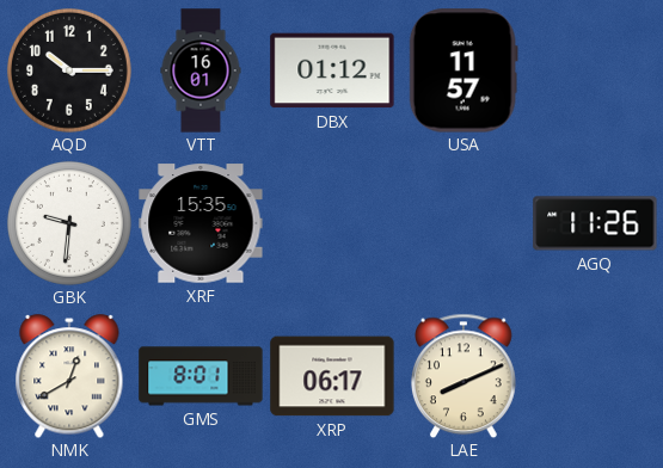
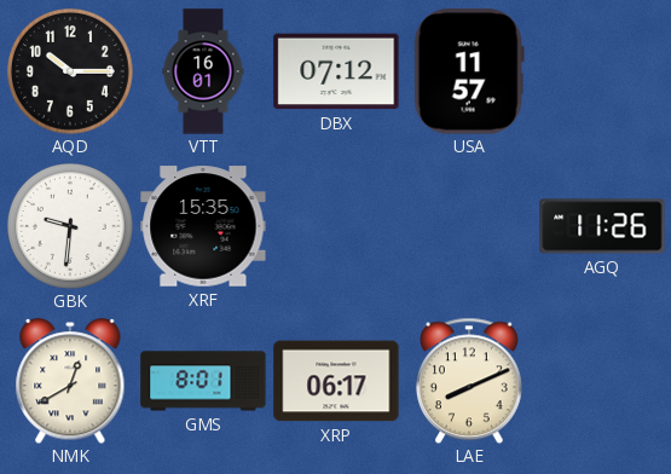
DBX: 01:12 -> 07:12 (336, 71)
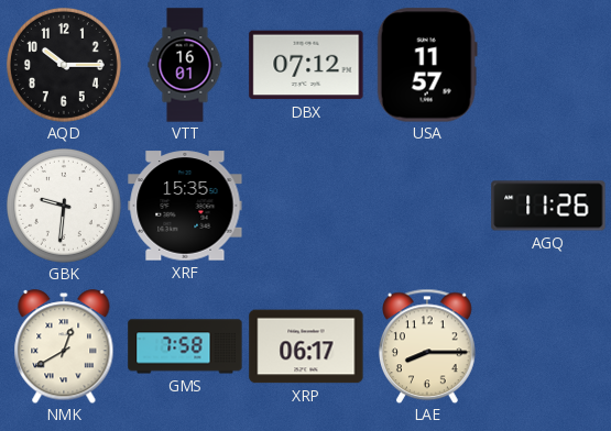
GMS: 8:01 -> 7:58 (185, 346)
LAE: 8:11 -> 8:15 (427, 346)
